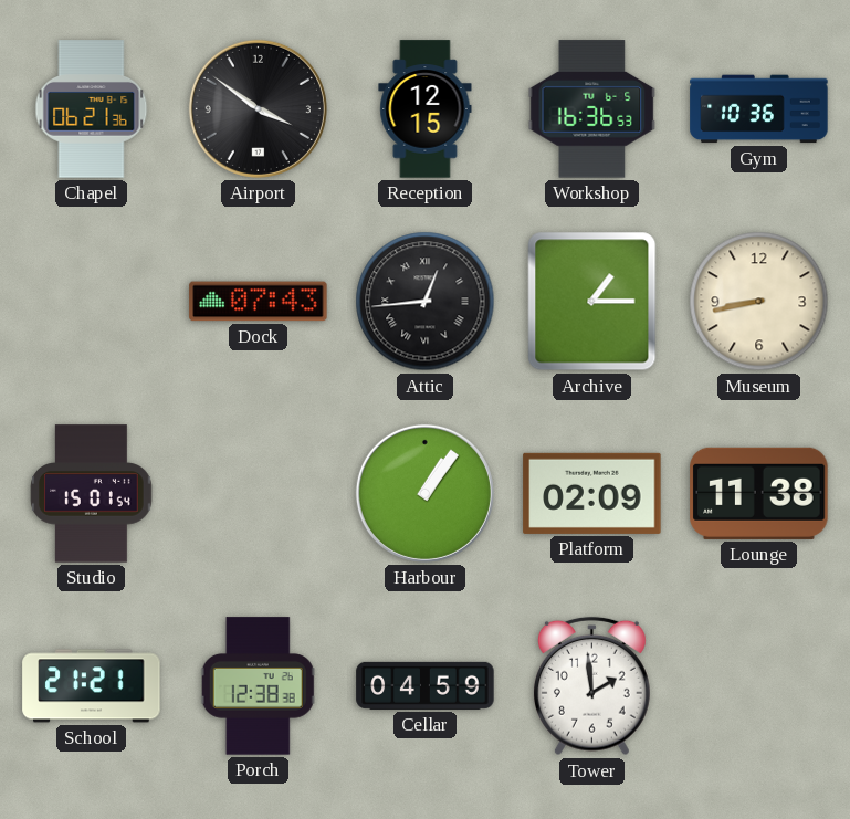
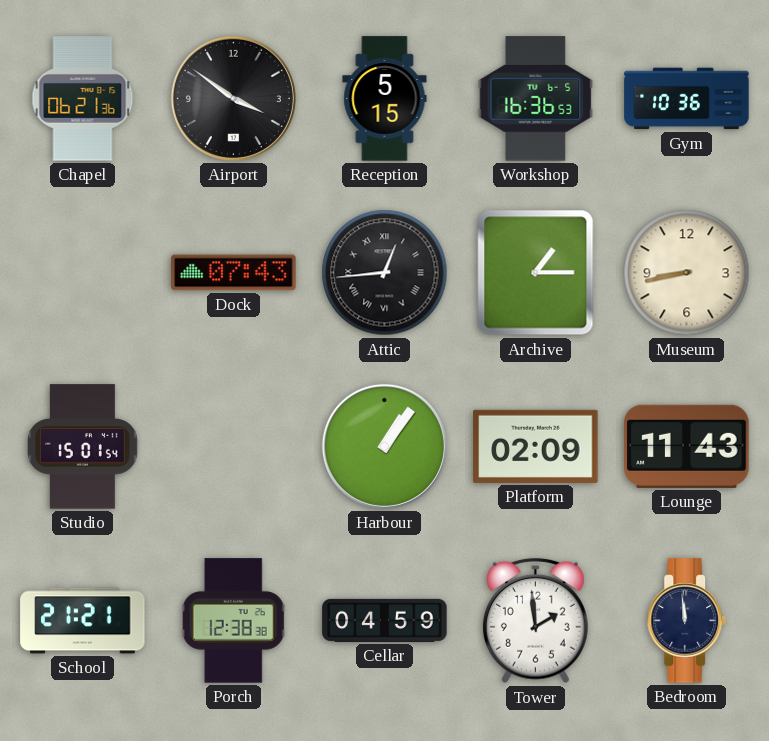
Reception: 12:15 -> 5:15 (385, 99)
Lounge: 11:38 -> 11:43 (687, 446)
Bedroom: none -> 11:59 (686, 621)
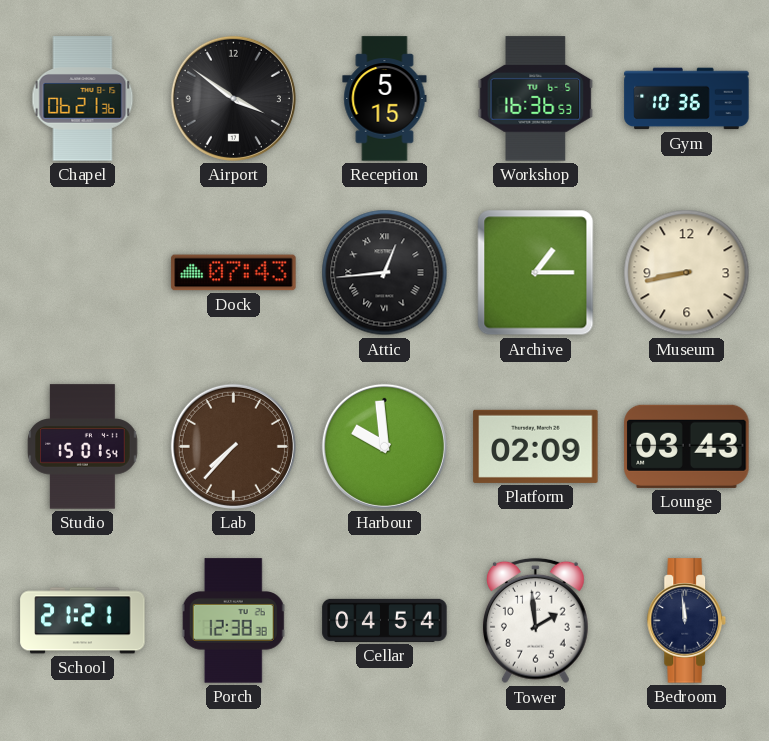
Lab: none -> 7:37 (233, 446)
Harbour: 1:06 -> 9:59 (384, 446)
Lounge: 11:43 -> 03:43 (687, 446)
Cellar: 04:59 -> 04:54 (385, 620)
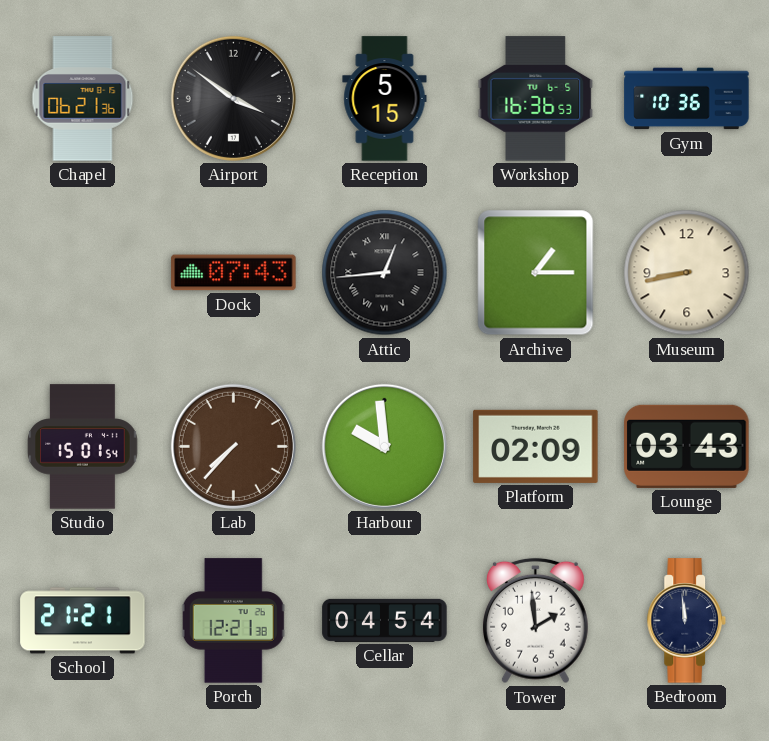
Porch: 12:38 -> 12:21 (233, 621)
